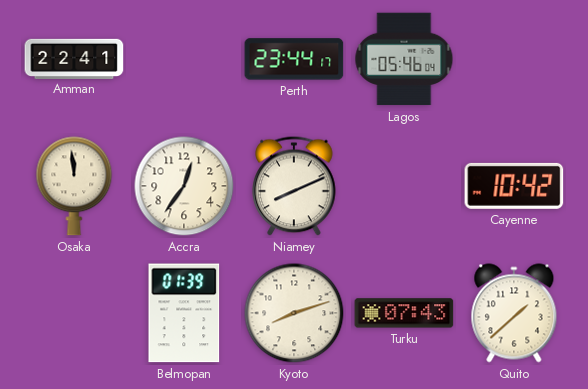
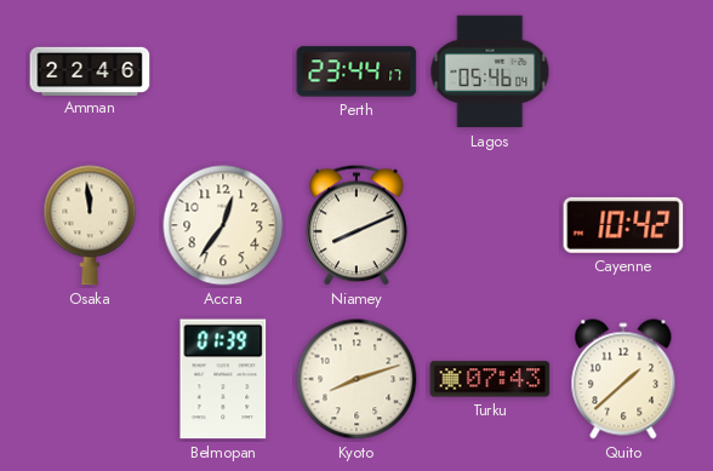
Amman: 22:41 -> 22:46 (90, 70)
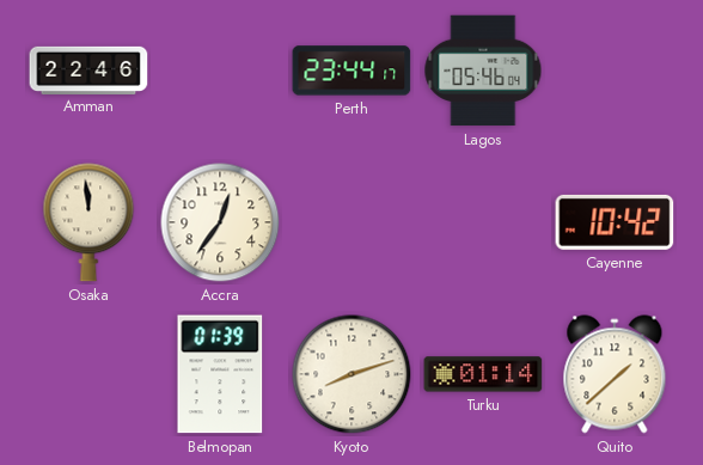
Niamey: 8:11 -> none (356, 225)
Turku: 07:43 -> 01:14 (483, 374)
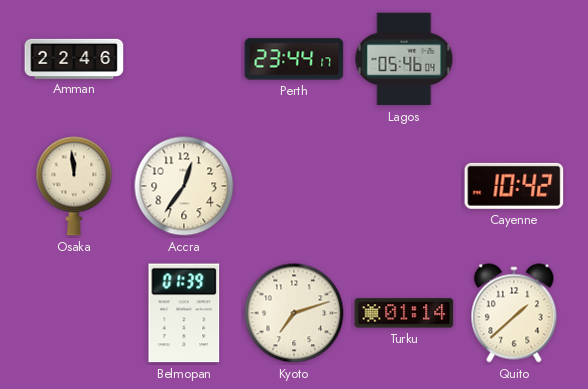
Kyoto: 8:12 -> 7:12 (294, 313)
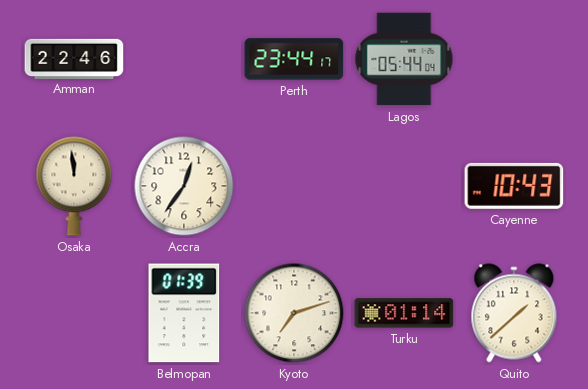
Lagos: 05:46 -> 05:44 (404, 59)
Cayenne: 10:42 -> 10:43 (514, 186)
